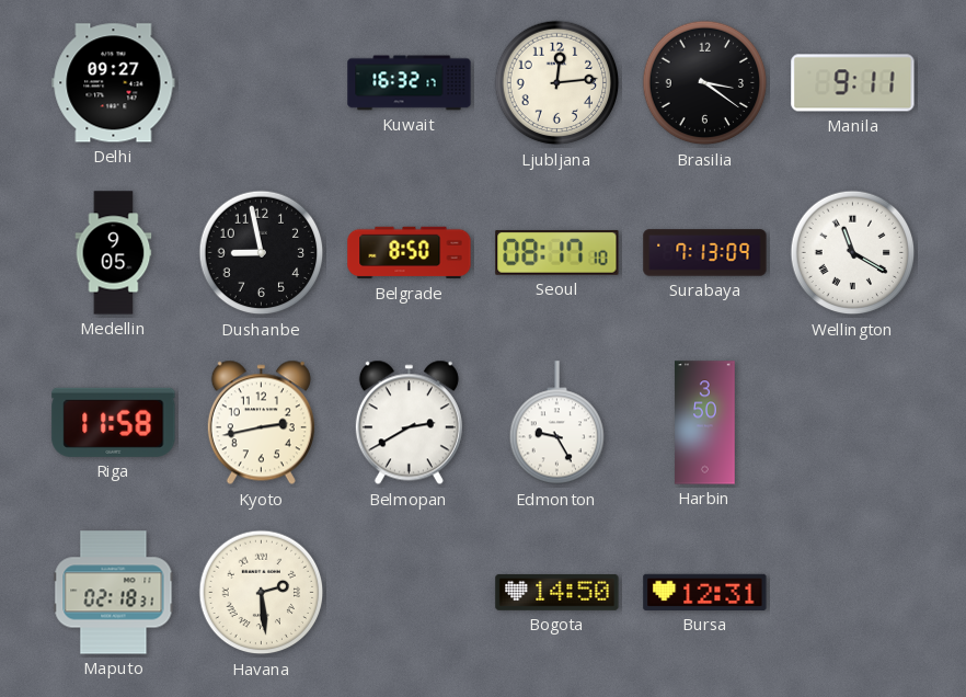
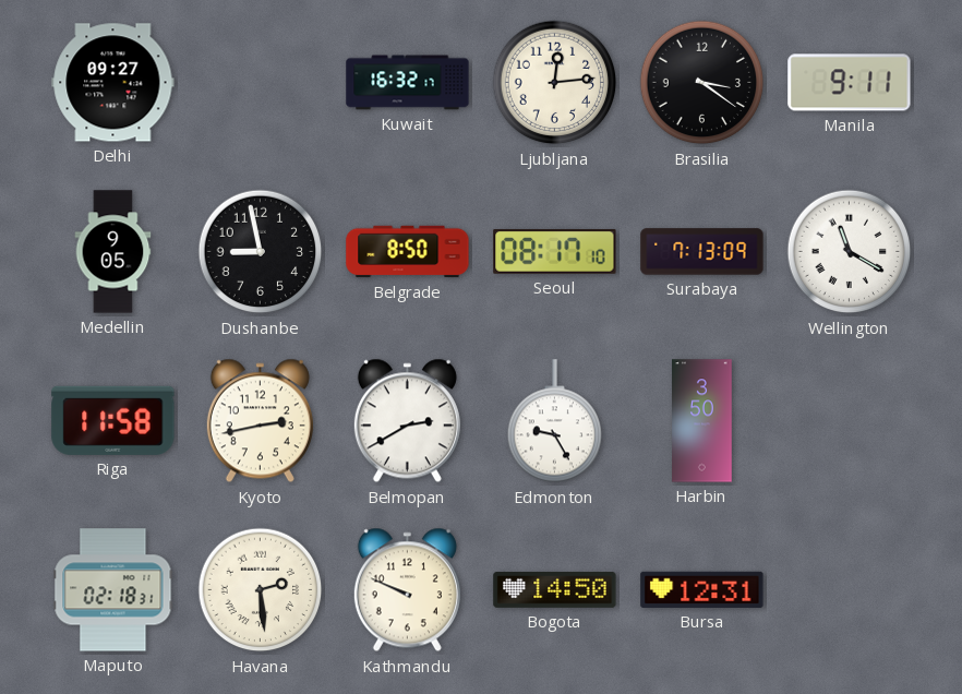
Kathmandu: none -> 9:49 (407, 590)
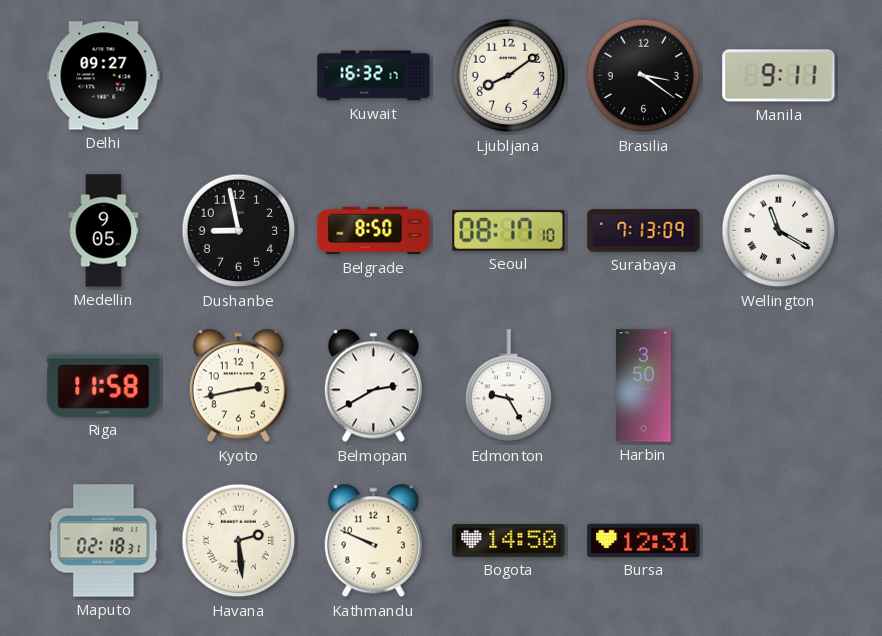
Ljubljana: 12:14 -> 8:09 (509, 76)
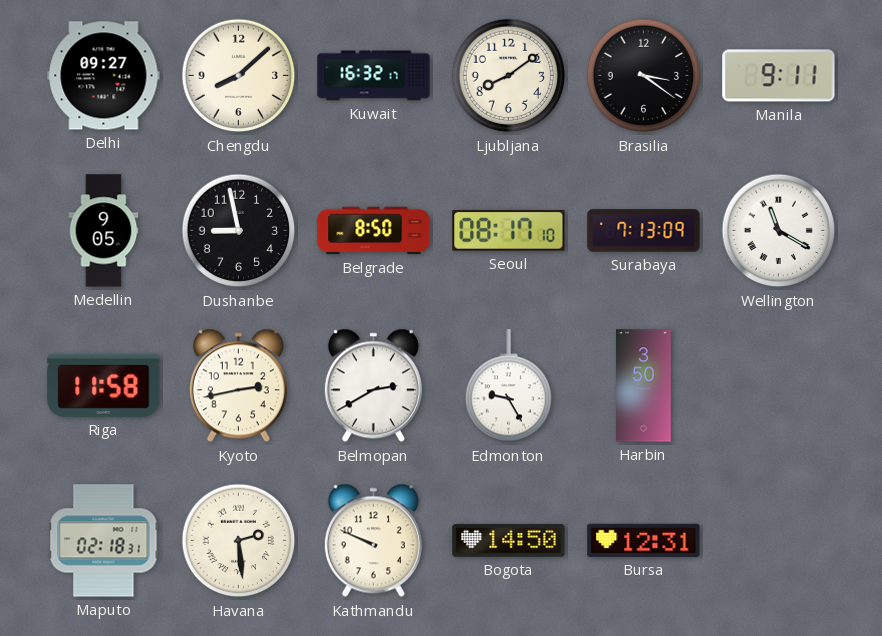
Chengdu: none -> 8:08 (239, 76)
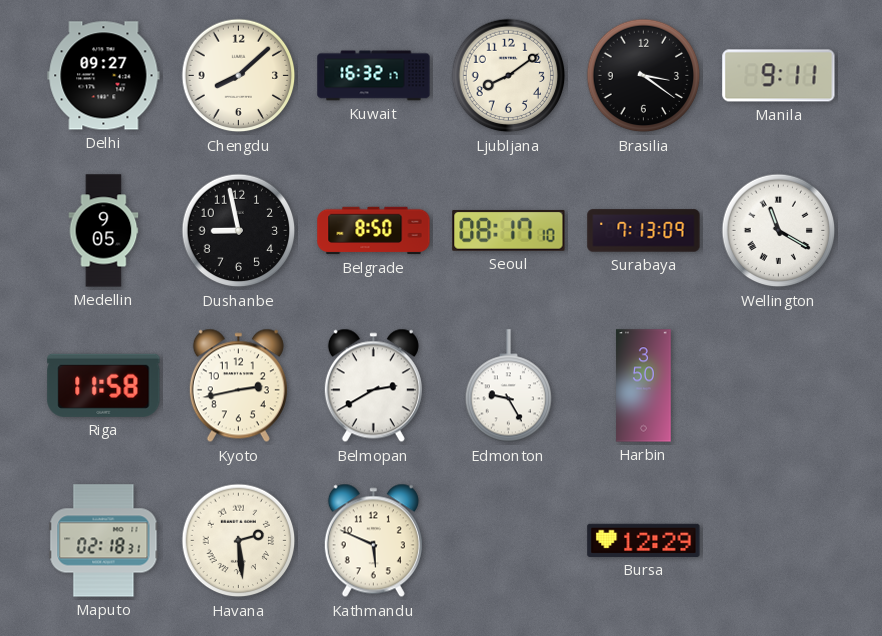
Kathmandu: 9:49 -> 5:49 (373, 541)
Bogota: 14:50 -> none (509, 540)
Bursa: 12:31 -> 12:29 (644, 540)
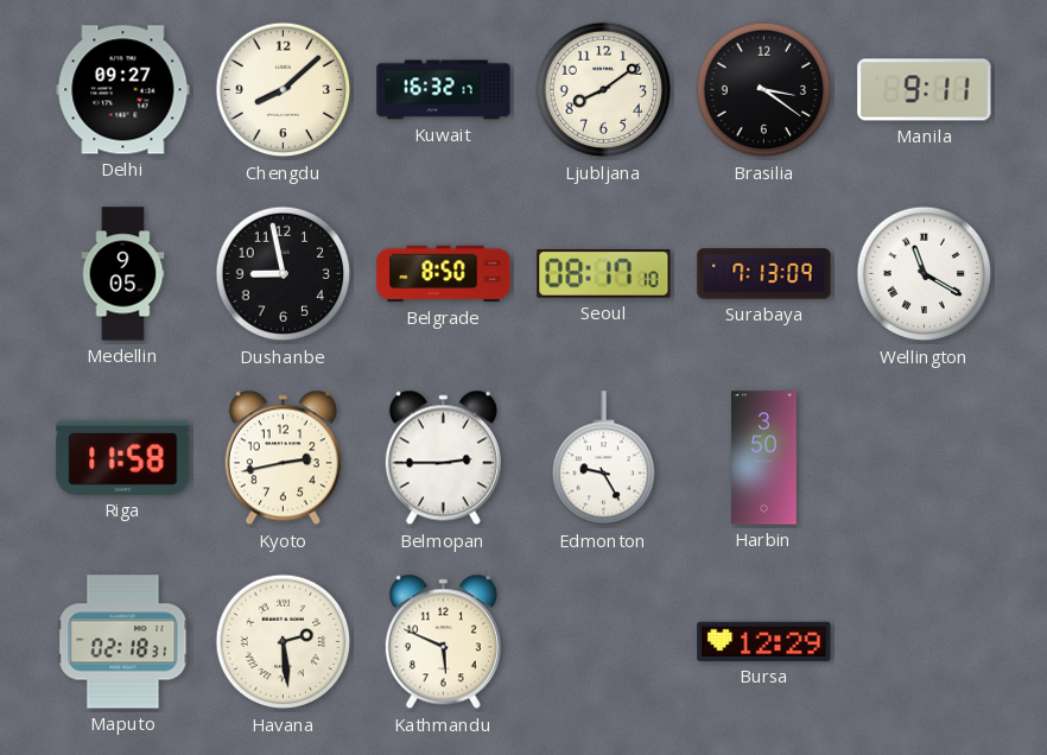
Belmopan: 2:40 -> 2:45 (443, 458)
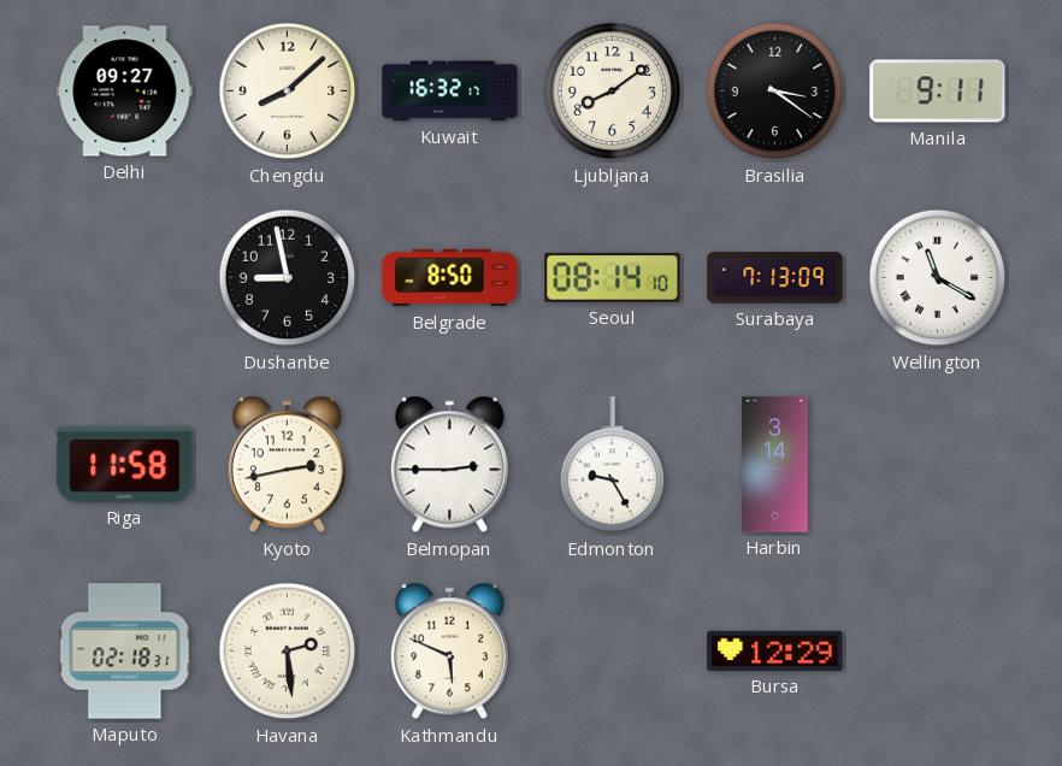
Medellin: 9:05 -> none (123, 274)
Seoul: 08:17 -> 08:14 (613, 278)
Harbin: 3:50 -> 3:14 (775, 465)
